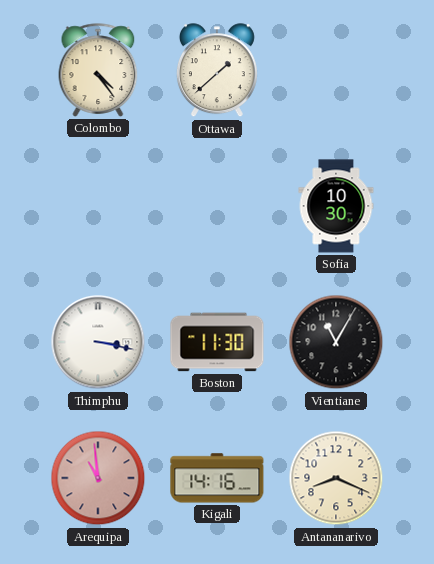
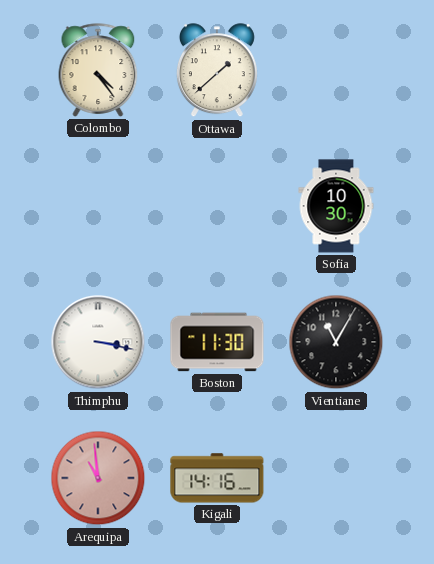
Antananarivo: 8:19 -> none (336, 478)
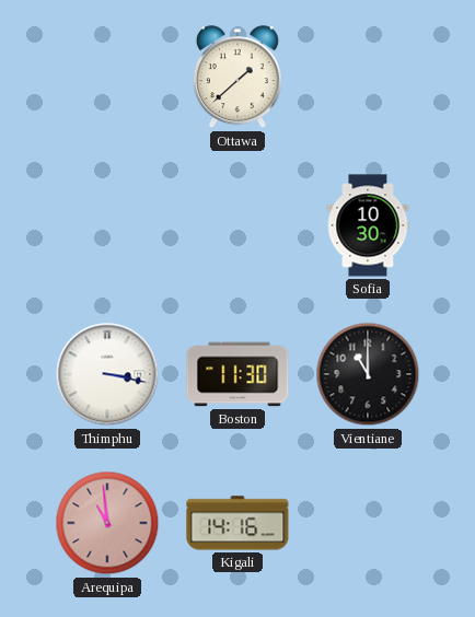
Colombo: 4:24 -> none (98, 70)
Vientiane: 11:05 -> 11:00 (368, 374)
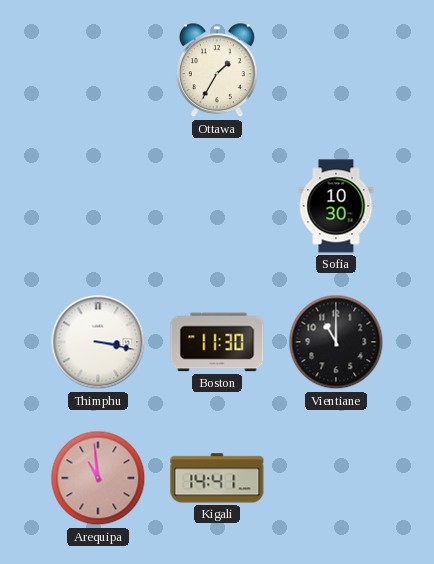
Ottawa: 1:38 -> 1:35 (217, 71)
Kigali: 14:16 -> 14:41 (217, 478)
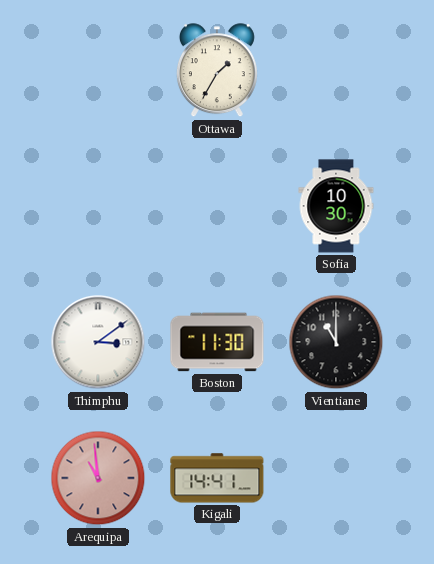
Thimphu: 3:17 -> 3:09 (98, 342)
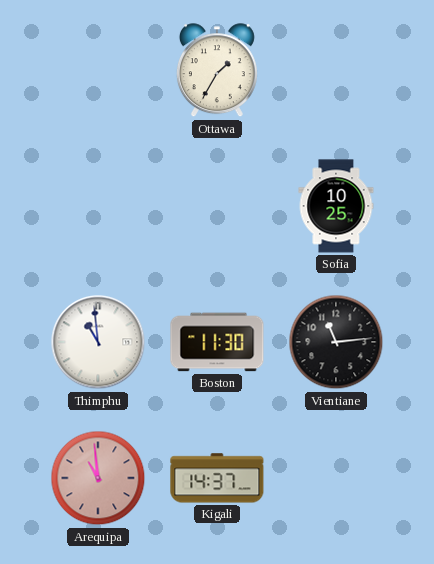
Sofia: 10:30 -> 10:25 (336, 206)
Thimphu: 3:09 -> 10:59 (98, 342)
Vientiane: 11:00 -> 11:14 (336, 342)
Kigali: 14:41 -> 14:37 (217, 478)
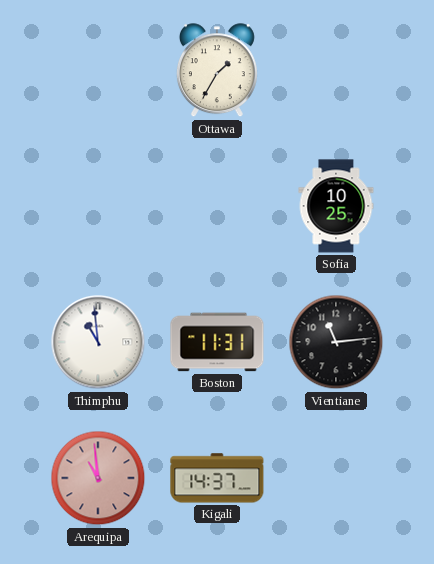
Boston: 11:30 -> 11:31 (217, 342)
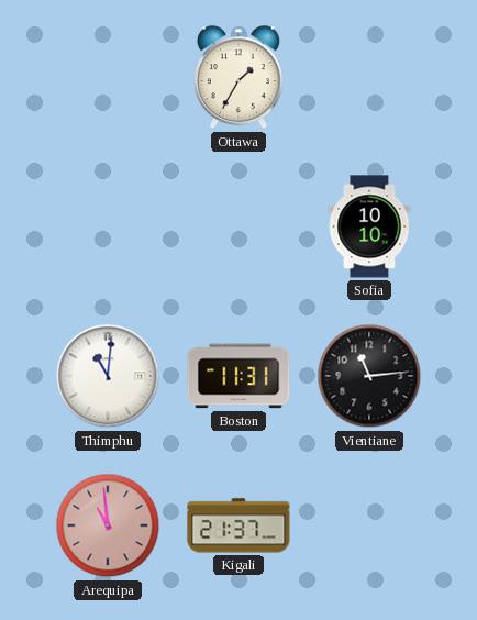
Sofia: 10:25 -> 10:10 (369, 226)
Thimphu: 10:59 -> 11:01 (108, 376)
Kigali: 14:37 -> 21:37 (239, 525)
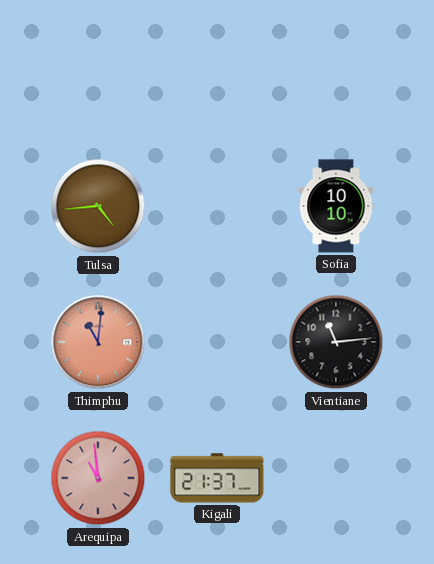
Ottawa: 1:35 -> none (239, 78)
Tulsa: none -> 4:44 (98, 206)
Thimphu dial: white -> salmon (98, 342)
Boston: 11:31 -> none (239, 376)
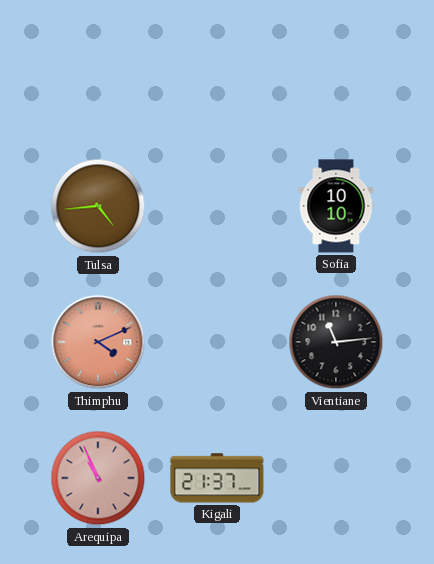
Thimphu: 11:01 -> 4:11 (98, 342)
Arequipa: 10:59 -> 10:56 (98, 478)
